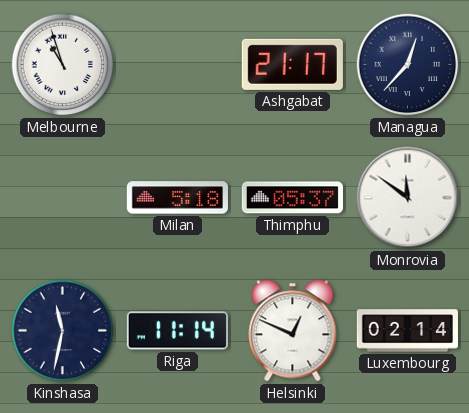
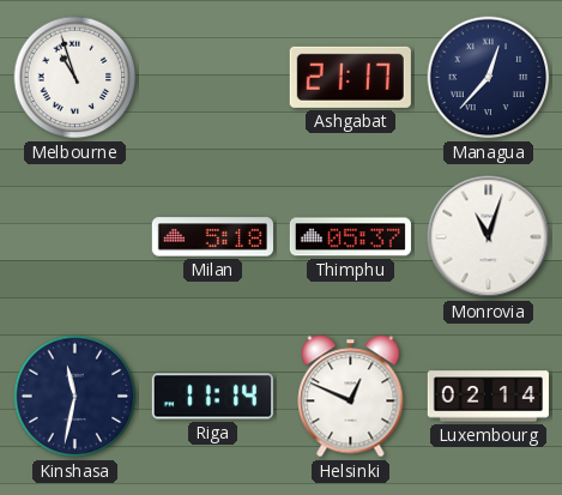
Monrovia: 11:51 -> 11:03 (489, 237)
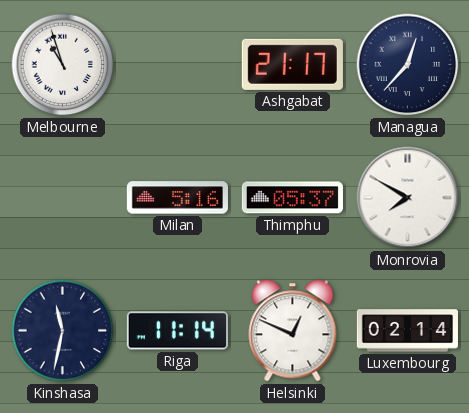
Milan: 5:18 -> 5:16 (177, 198)
Monrovia: 11:03 -> 7:50 (408, 198)
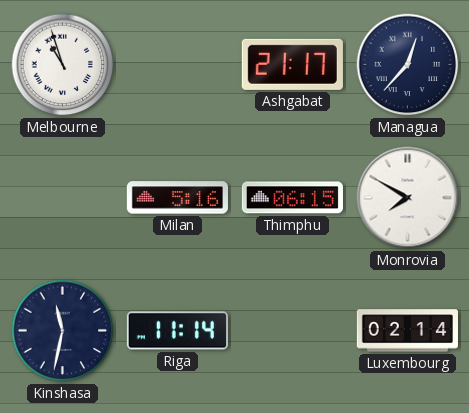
Thimphu: 05:37 -> 06:15 (292, 198)
Helsinki: 12:49 -> none (293, 331)
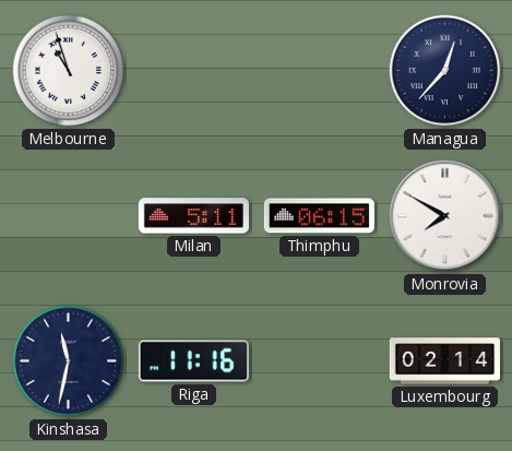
Ashgabat: 21:17 -> none (292, 64)
Milan: 5:16 -> 5:11 (193, 216)
Riga: 11:14 -> 11:16 (193, 361)
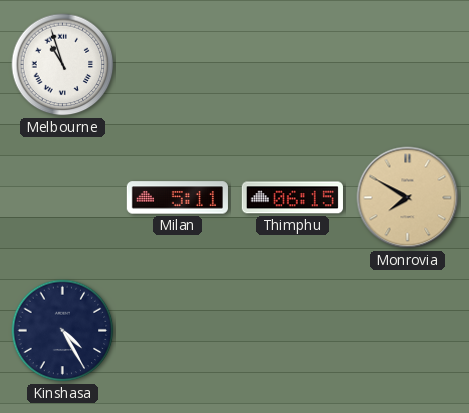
Managua: 12:37 -> none (445, 71)
Monrovia dial: white -> champagne (408, 198)
Kinshasa: 11:32 -> 4:25 (63, 331)
Riga: 11:16 -> none (193, 361)
Luxembourg: 02:14 -> none (444, 361)
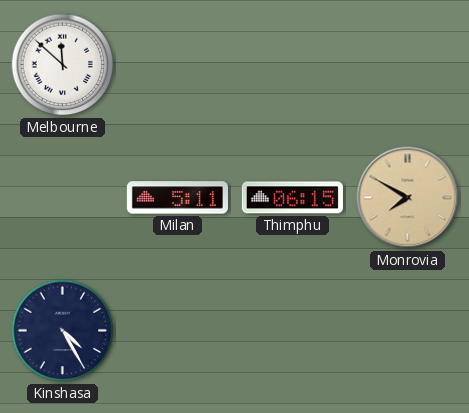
Melbourne: 10:57 -> 11:52 (63, 65)
